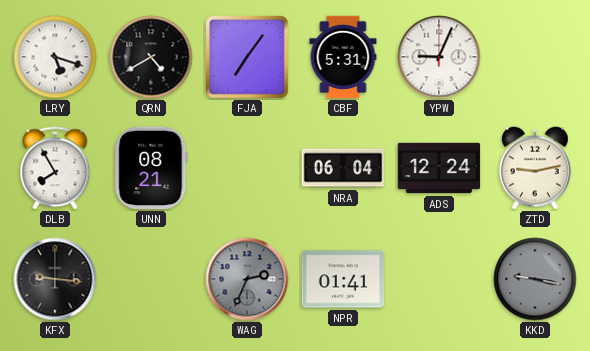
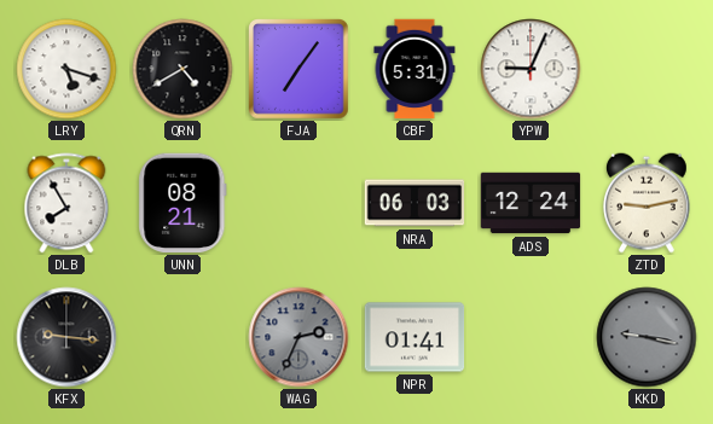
NRA: 06:04 -> 06:03 (415, 203)
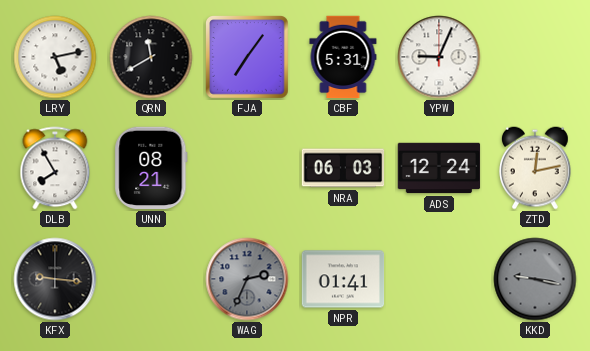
LRY: 5:18 -> 5:13 (55, 57)
QRN: 4:40 -> 11:40 (151, 57)
ZTD: 9:13 -> 12:13 (536, 168)
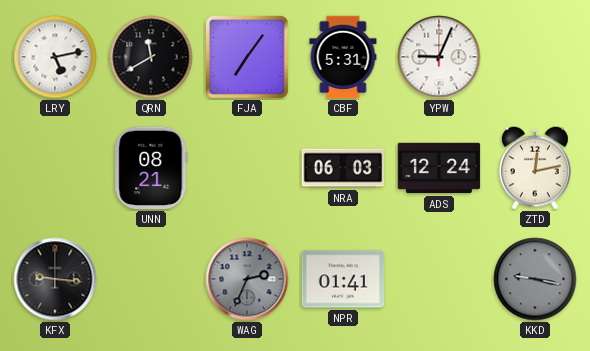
DLB: 7:55 -> none (55, 168)
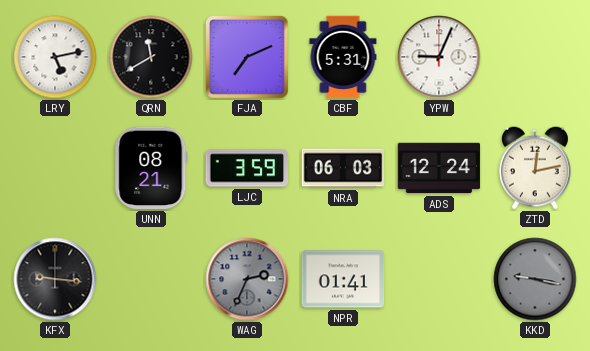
FJA: 7:06 -> 7:11 (248, 58)
LJC: none -> 3:59 (247, 168)
